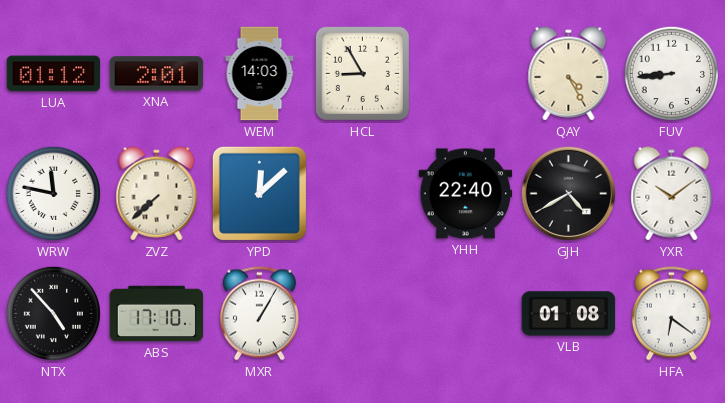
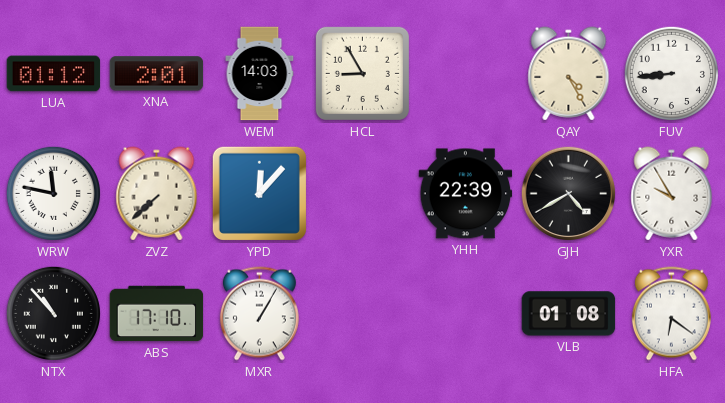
YPD: 12:08 -> 12:07 (259, 193)
YHH: 22:40 -> 22:39 (466, 194)
YXR: 10:09 -> 9:55 (672, 194)
NTX: 4:53 -> 10:53 (53, 313)
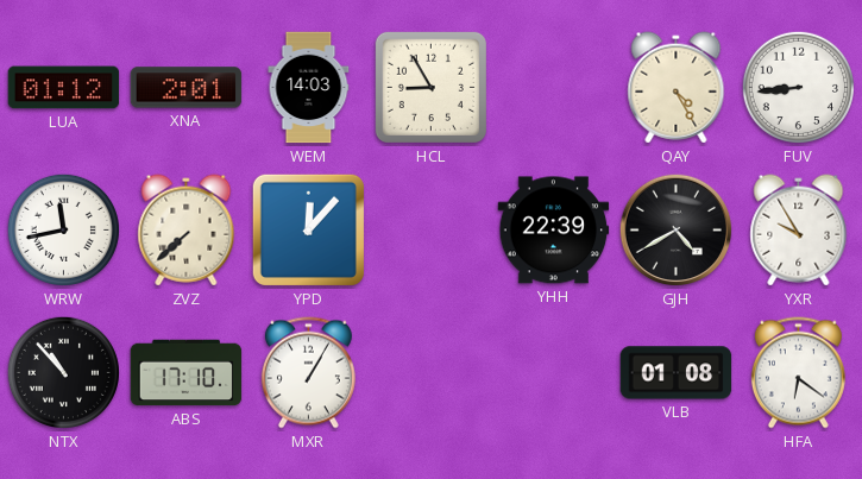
WRW: 11:47 -> 11:43 (63, 229)
